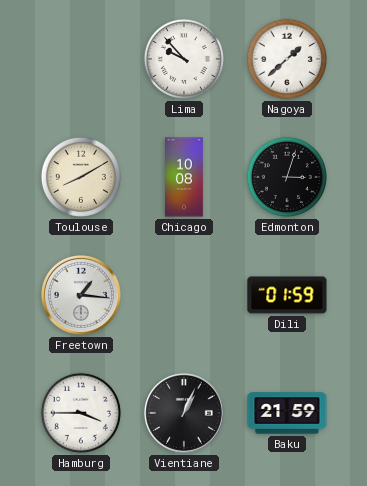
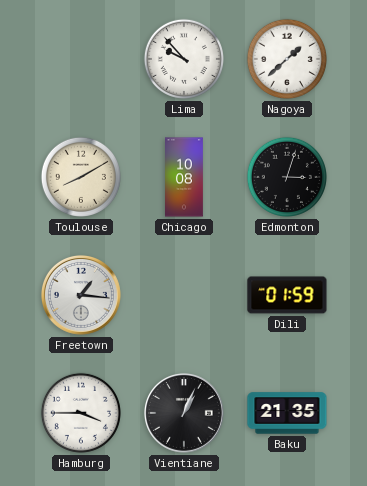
Baku: 21:59 -> 21:35 (287, 413)
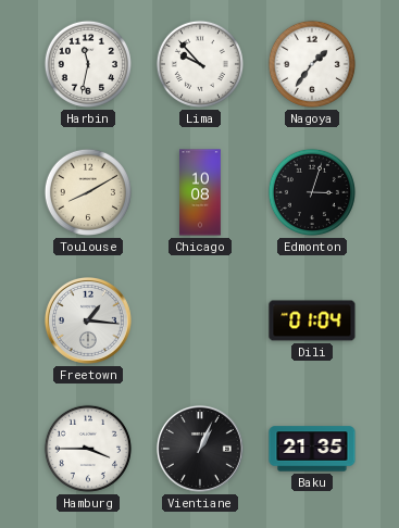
Harbin: none -> 11:32 (88, 64)
Nagoya: 1:38 -> 1:36 (312, 64)
Dili: 01:59 -> 01:04 (312, 320)
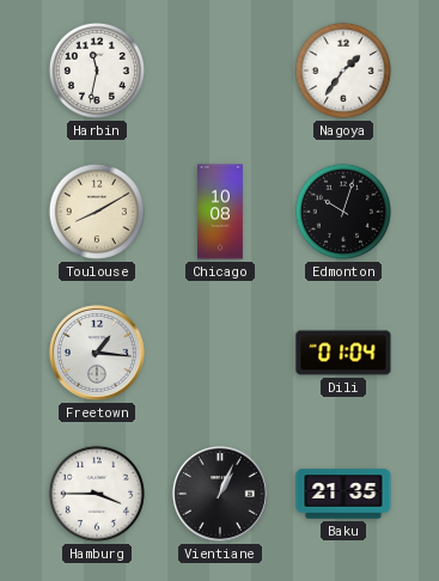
Lima: 9:53 -> none (200, 64)
Edmonton: 3:03 -> 10:03 (343, 212)
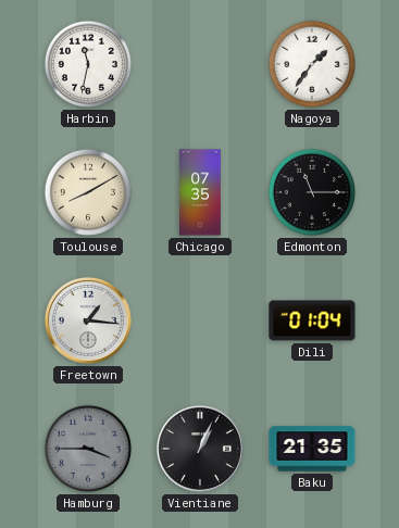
Chicago: 10:08 -> 07:35 (201, 192)
Edmonton: 10:03 -> 11:15 (312, 192)
Hamburg dial: white -> grey (88, 449)
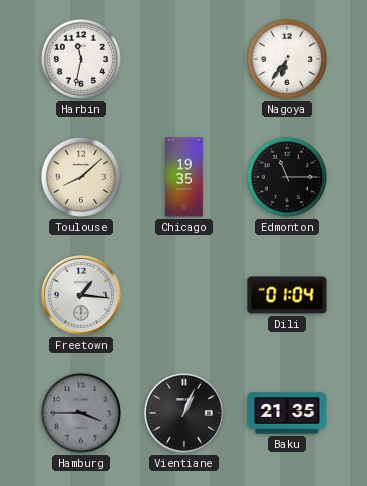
Nagoya: 1:36 -> 6:36 (287, 59)
Toulouse: 8:10 -> 8:08 (81, 177)
Chicago: 07:35 -> 19:35 (185, 177)
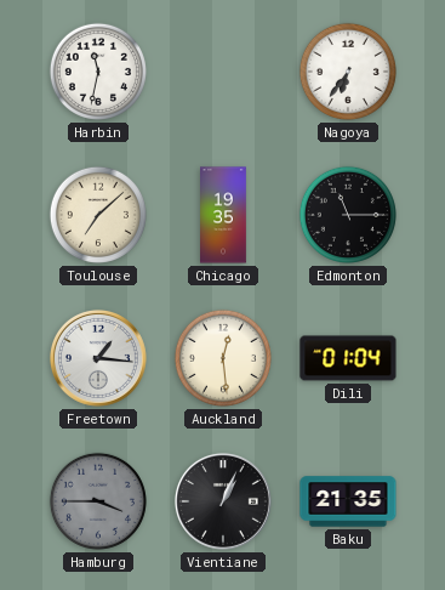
Toulouse: 8:08 -> 7:08 (98, 215)
Auckland: none -> 12:29 (223, 358)
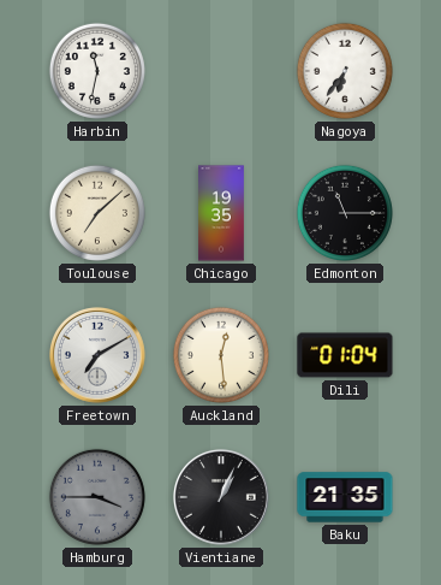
Freetown: 1:16 -> 7:10 (97, 355)
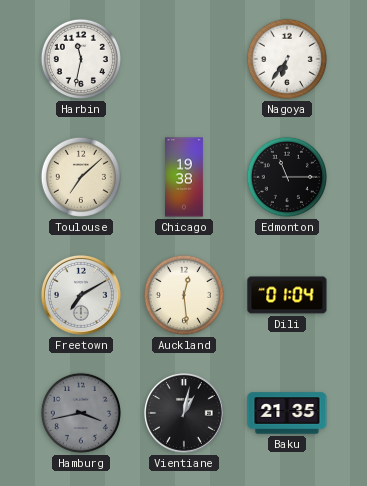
Chicago: 19:35 -> 19:38 (185, 177)
Hamburg: 3:45 -> 3:43 (81, 413)
Vientiane: 1:04 -> 1:02 (184, 413)
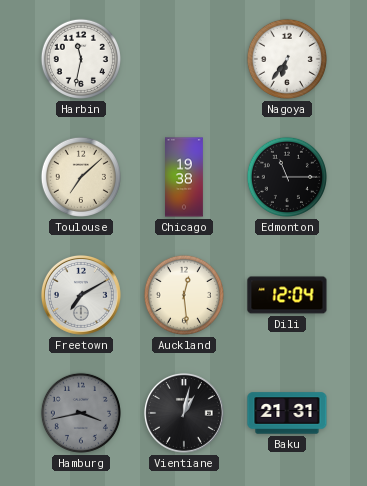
Dili: 01:04 -> 12:04 (287, 295)
Baku: 21:35 -> 21:31 (287, 413)
